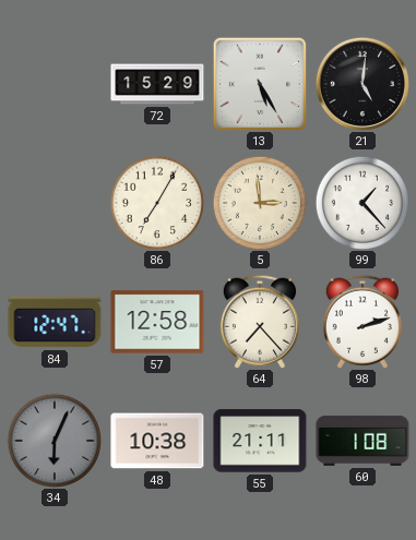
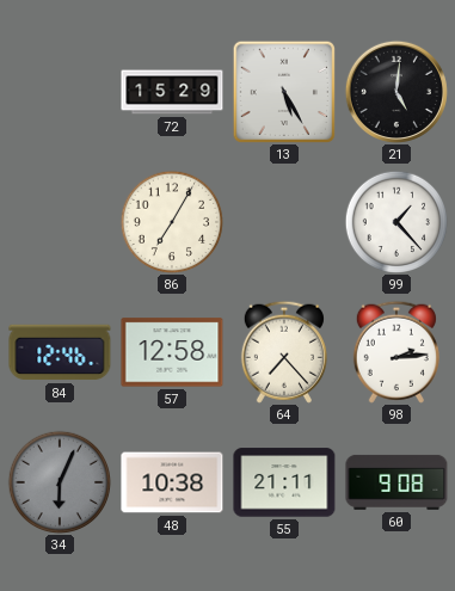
5: 2:59 -> none (260, 203)
84: 12:47 -> 12:46 (60, 352)
98: 2:12 -> 2:14 (396, 352)
60: 1:08 -> 9:08 (396, 482)
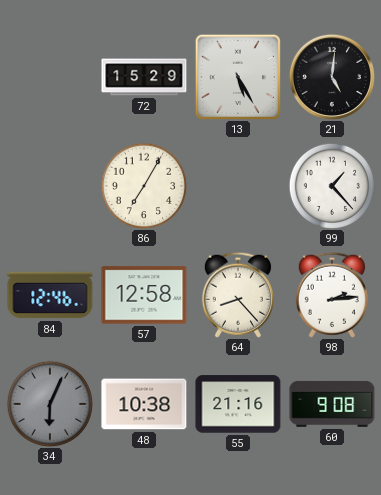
64: 7:23 -> 8:23 (238, 295)
55: 21:11 -> 21:16 (238, 404)
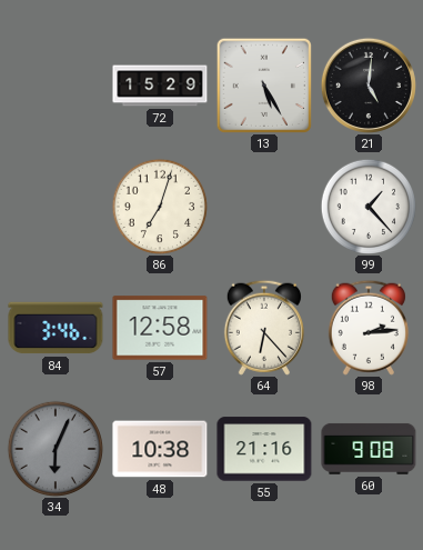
86: 7:05 -> 7:03 (160, 207)
84: 12:46 -> 3:46 (56, 328)
64: 8:23 -> 6:23 (264, 328)
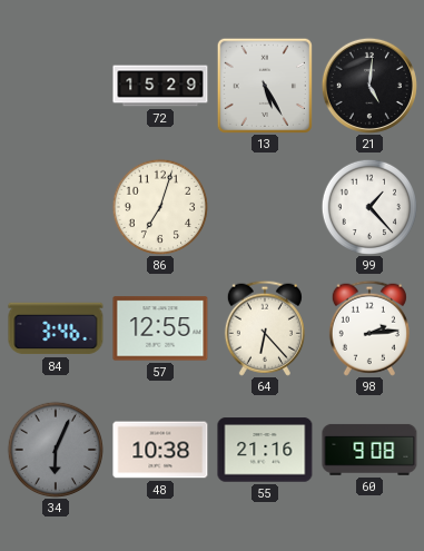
57: 12:58 -> 12:55 (160, 328)
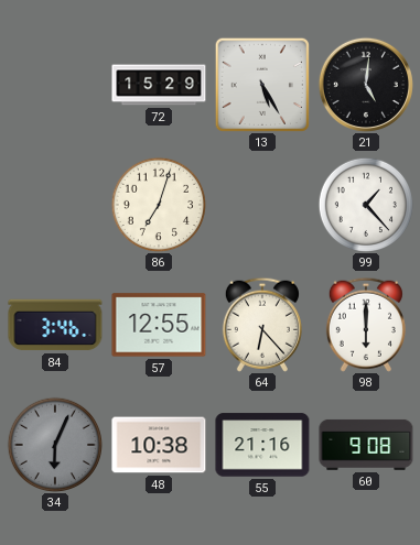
98: 2:14 -> 6:00 (366, 325)
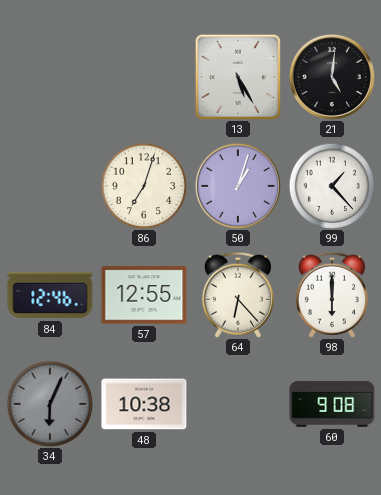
72: 15:29 -> none (159, 85)
50: none -> 1:03 (238, 186)
84: 3:46 -> 12:46 (50, 295)
55: 21:16 -> none (262, 445)
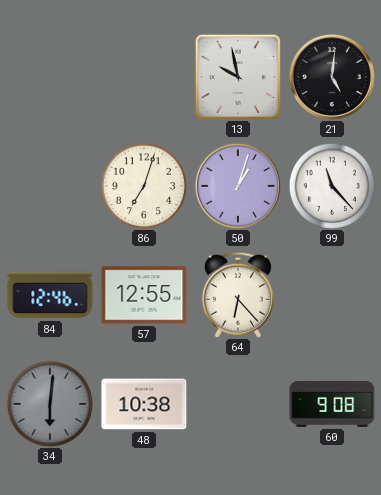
13: 5:25 -> 9:58 (237, 76)
99: 1:23 -> 11:23 (332, 186)
98: 6:00 -> none (332, 295)
34: 6:04 -> 6:01 (50, 404)
